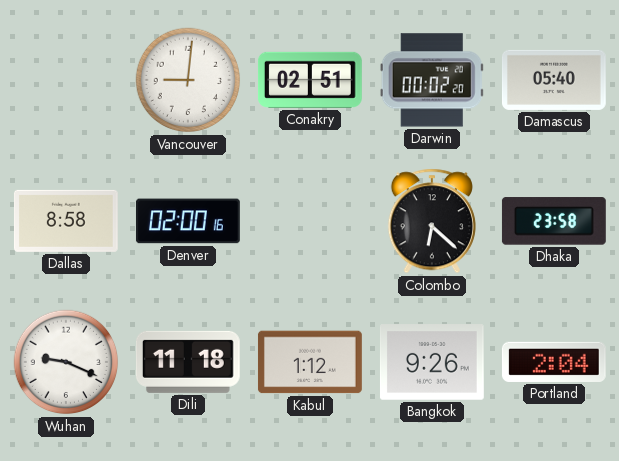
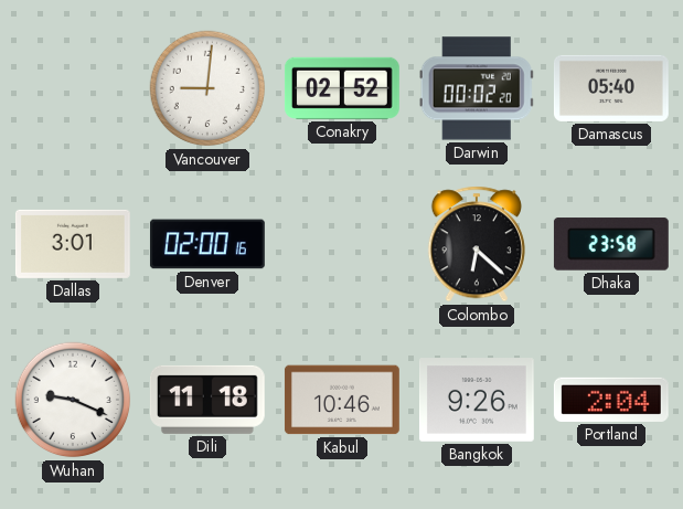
Conakry: 02:51 -> 02:52 (342, 88)
Dallas: 8:58 -> 3:01 (73, 244)
Kabul: 1:12 -> 10:46 (342, 400)
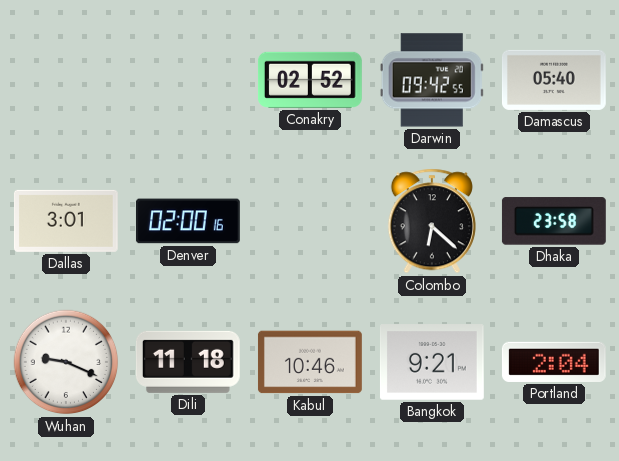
Vancouver: 9:01 -> none (207, 88)
Darwin: 00:02 -> 09:42 (432, 80)
Bangkok: 9:26 -> 9:21 (432, 362)
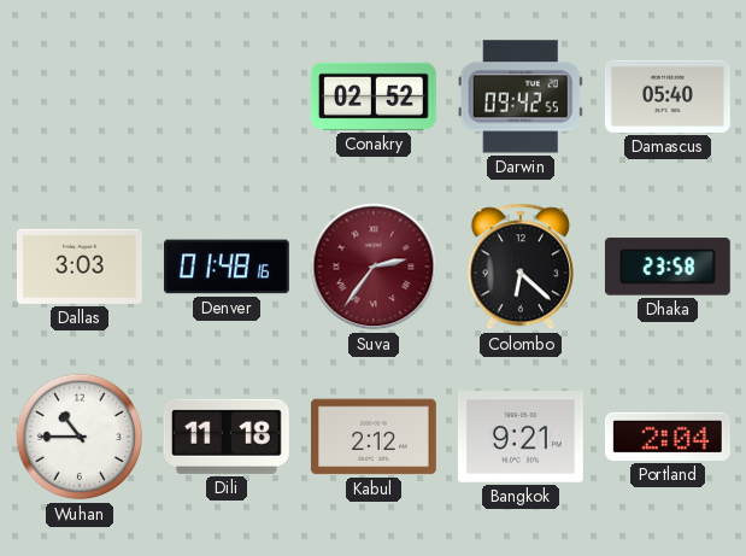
Dallas: 3:01 -> 3:03 (80, 267)
Denver: 02:00 -> 01:48 (227, 267)
Suva: none -> 2:36 (374, 267)
Wuhan: 9:19 -> 10:45 (80, 437)
Kabul: 10:46 -> 2:12 (374, 437)
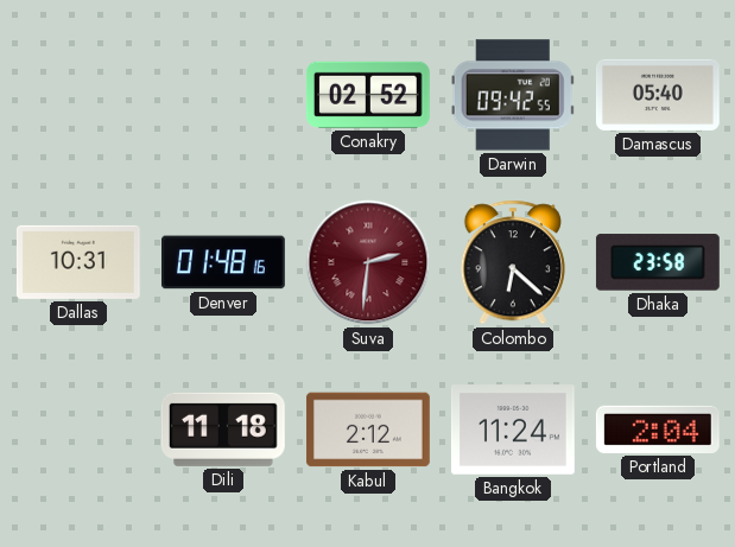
Dallas: 3:03 -> 10:31 (78, 262)
Suva: 2:36 -> 2:31 (368, 262)
Wuhan: 10:45 -> none (80, 437)
Bangkok: 9:21 -> 11:24 (513, 430)
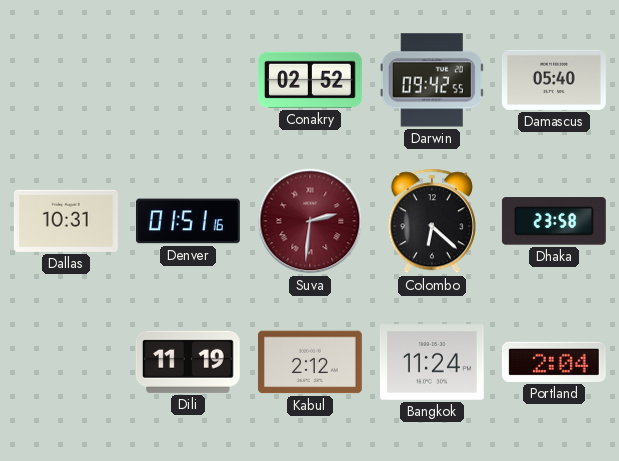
Denver: 01:48 -> 01:51 (188, 221)
Dili: 11:18 -> 11:19 (188, 362)
